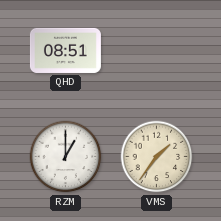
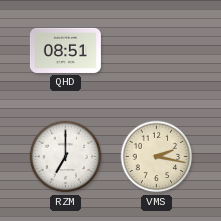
RZM: 1:00 -> 7:00 (66, 157)
VMS: 1:36 -> 2:17 (157, 157)
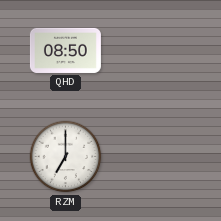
QHD: 08:51 -> 08:50 (65, 50)
VMS: 2:17 -> none (157, 157)
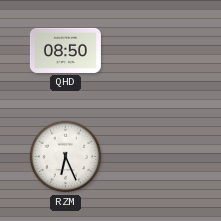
RZM: 7:00 -> 6:26 (66, 157)
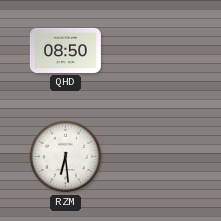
RZM: 6:26 -> 6:29 (66, 157)
